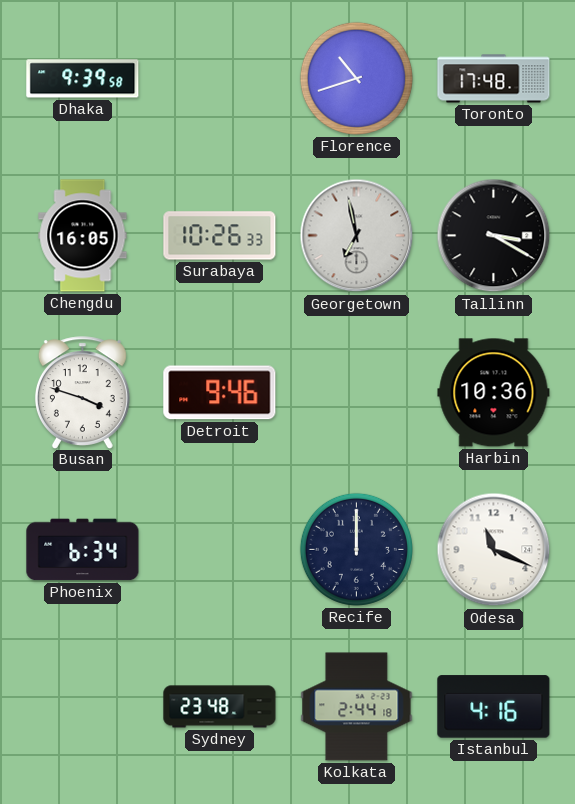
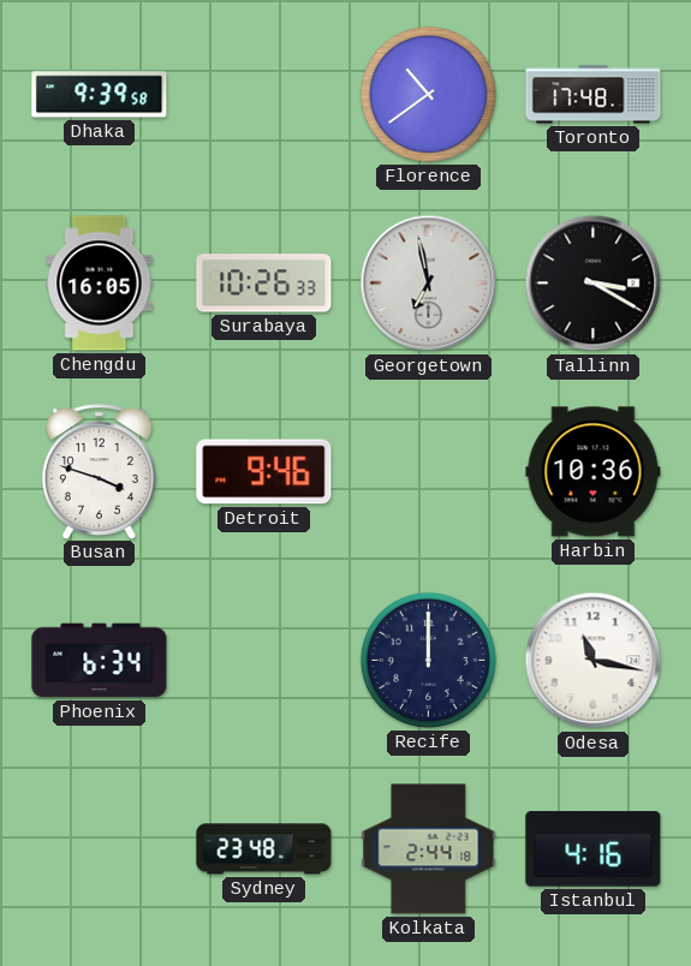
Florence: 10:42 -> 10:39 (428, 94)
Odesa: 11:19 -> 11:17 (594, 661)
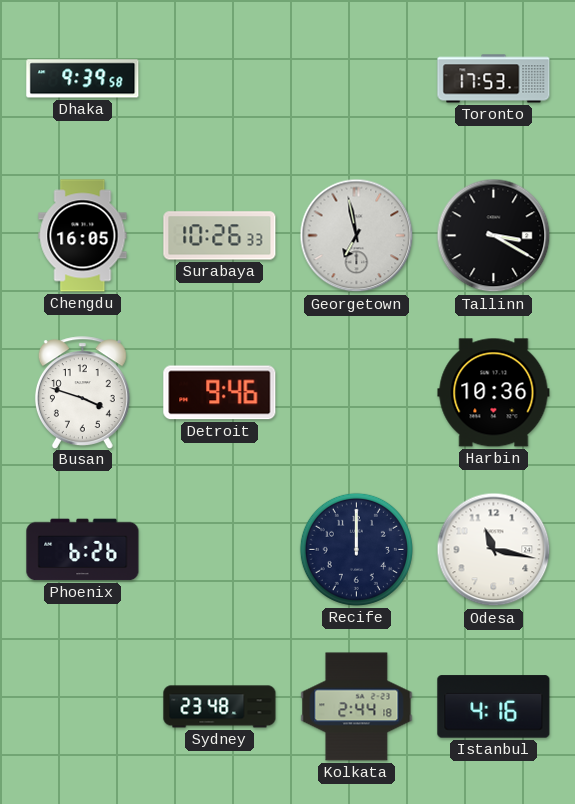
Florence: 10:39 -> none (428, 94)
Toronto: 17:48 -> 17:53 (494, 79)
Phoenix: 6:34 -> 6:26 (83, 550)
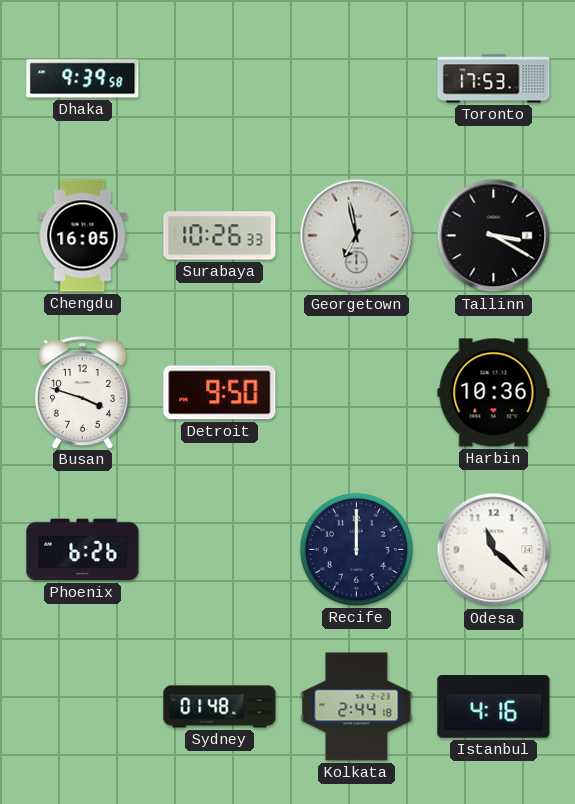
Detroit: 9:46 -> 9:50 (220, 393)
Odesa: 11:17 -> 11:22 (494, 550)
Sydney: 23:48 -> 01:48 (220, 707)
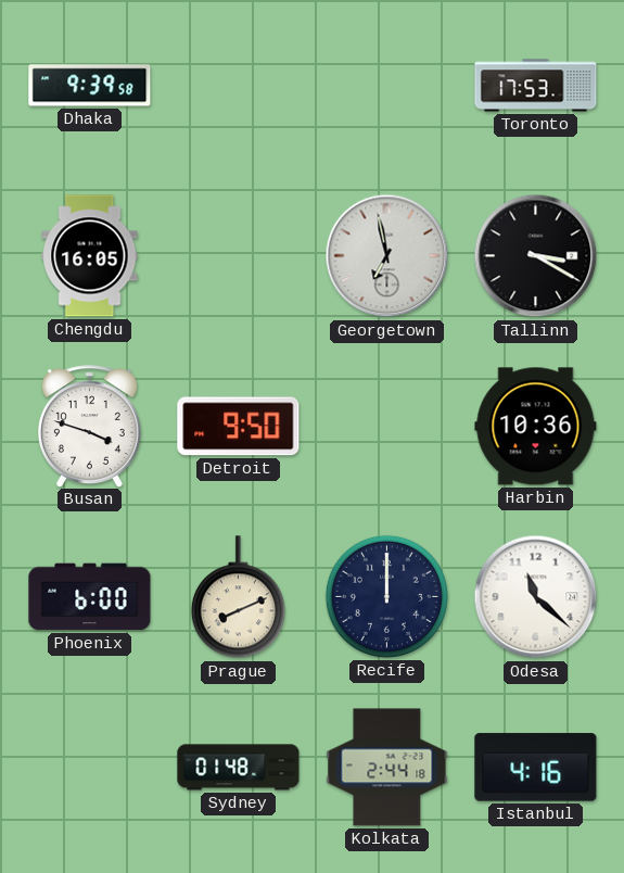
Surabaya: 10:26 -> none (220, 236)
Phoenix: 6:26 -> 6:00 (90, 597)
Prague: none -> 8:11 (238, 597)
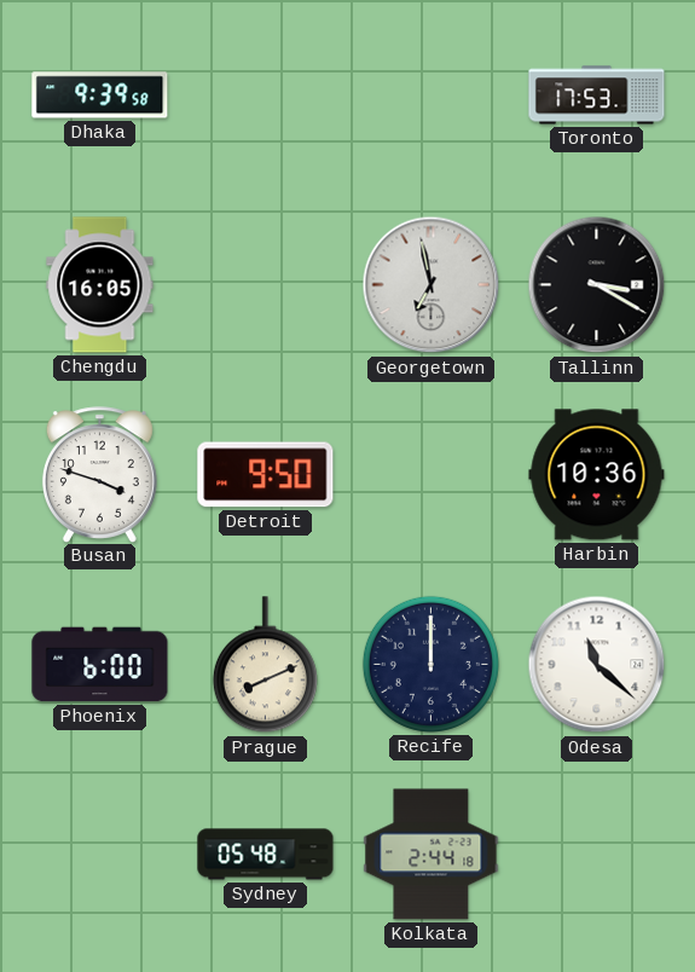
Sydney: 01:48 -> 05:48 (266, 855)
Istanbul: 4:16 -> none (536, 768)
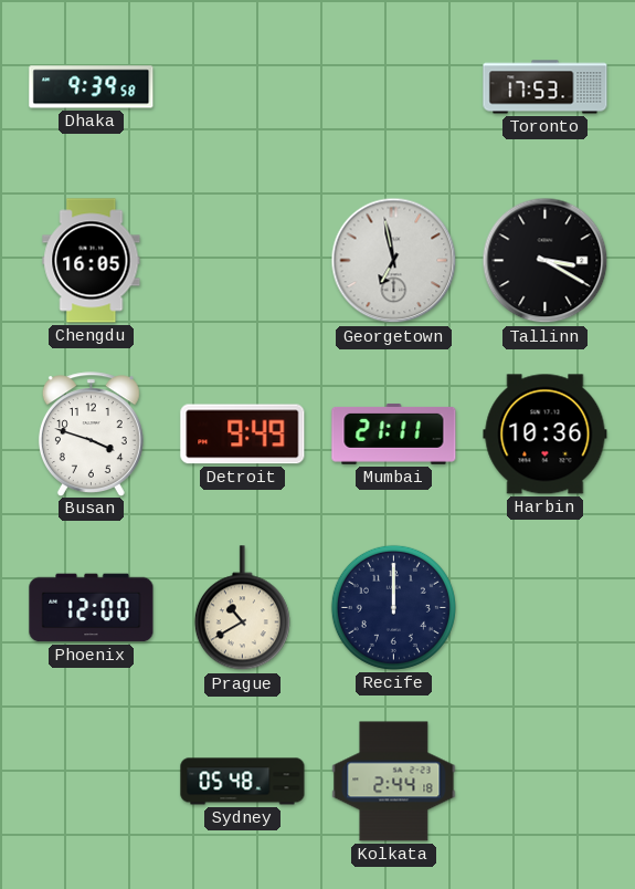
Detroit: 9:50 -> 9:49 (243, 435)
Mumbai: none -> 21:11 (394, 433)
Phoenix: 6:00 -> 12:00 (92, 608)
Prague: 8:11 -> 10:40 (242, 608)
Odesa: 11:22 -> none (597, 665)
